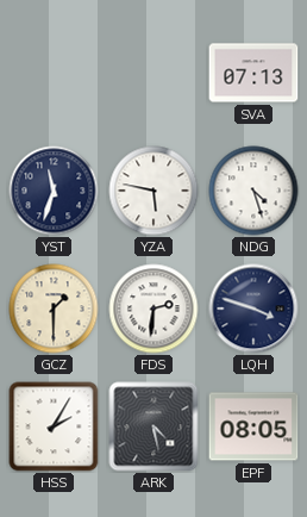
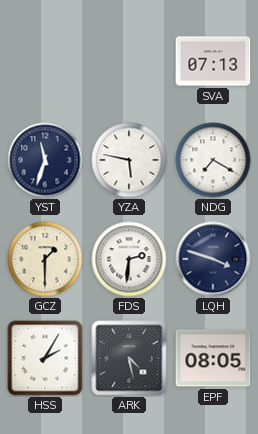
NDG: 4:27 -> 7:20 (213, 160)
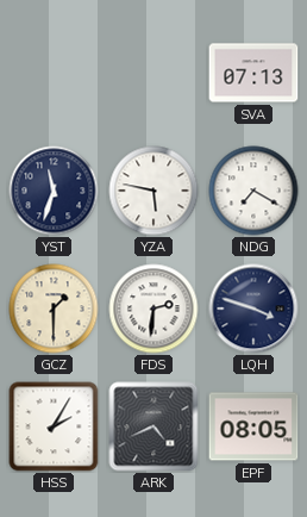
ARK: 4:28 -> 4:41 (153, 426)
